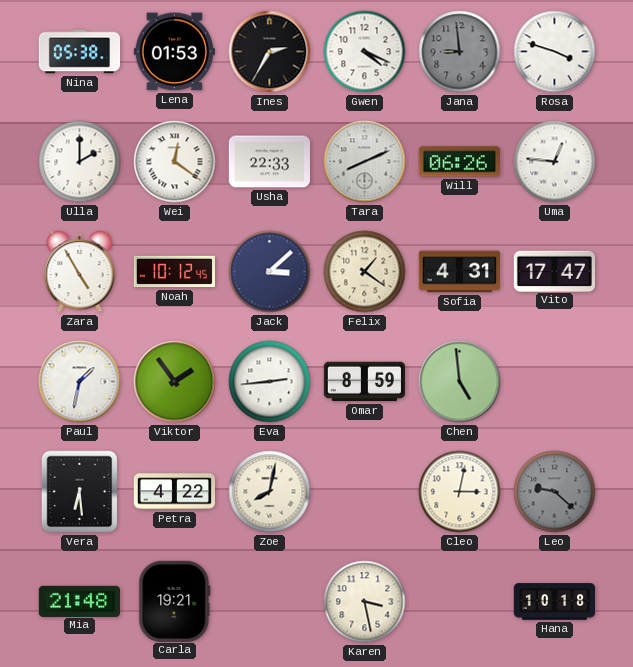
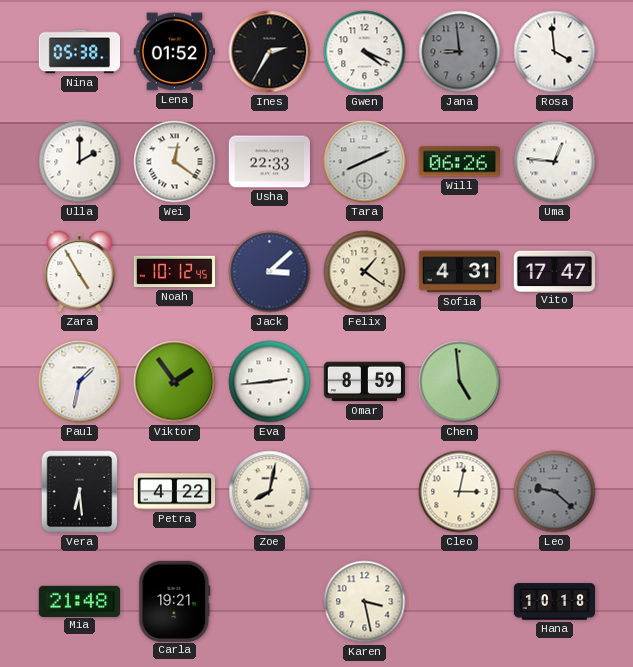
Lena: 01:53 -> 01:52 (174, 52)
Rosa: 3:48 -> 3:59 (555, 52)
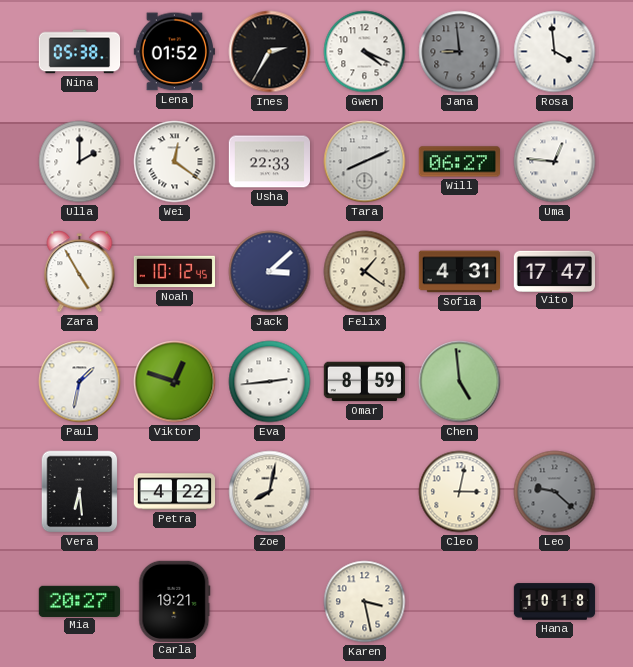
Will: 06:26 -> 06:27 (459, 162)
Viktor: 1:54 -> 12:48 (175, 382)
Mia: 21:48 -> 20:27 (79, 601)
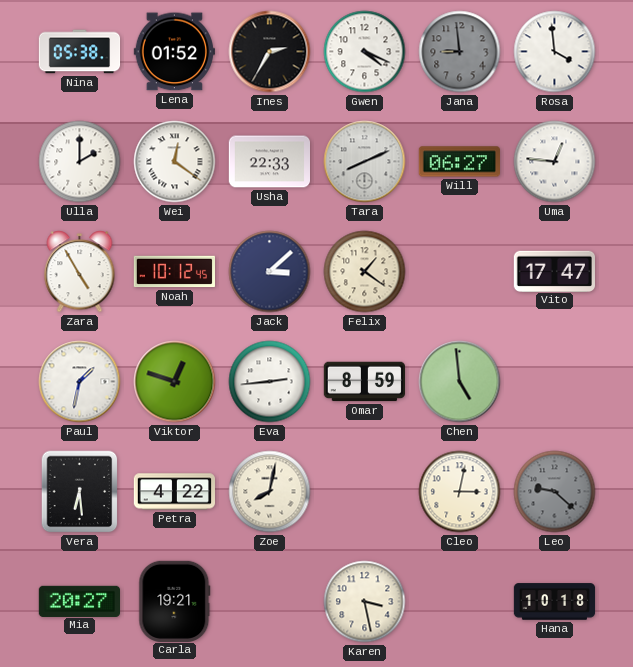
Sofia: 4:31 -> none (459, 272)
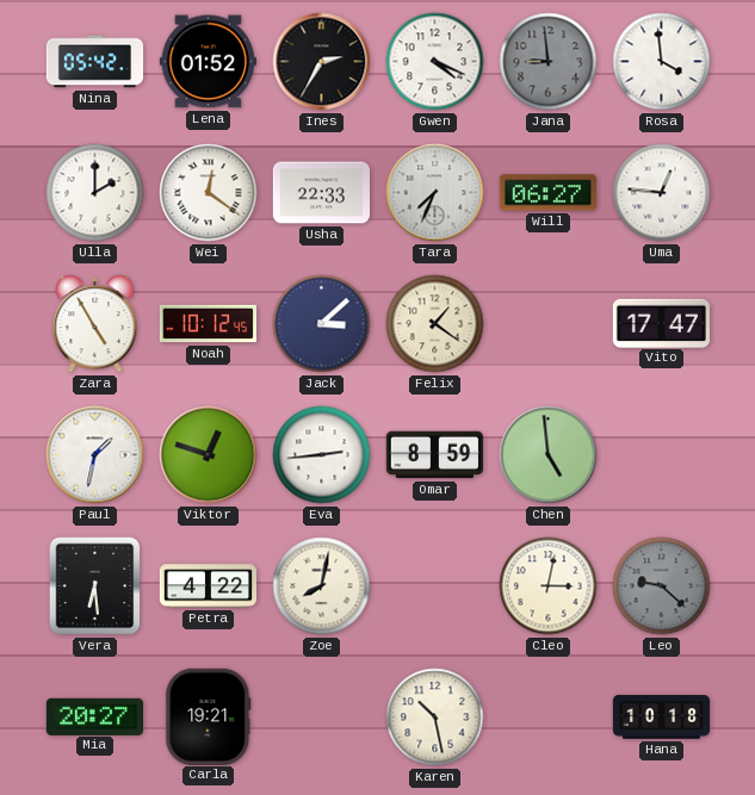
Nina: 05:38 -> 05:42 (95, 62)
Tara: 8:11 -> 7:34 (435, 193)
Karen: 3:28 -> 10:28 (435, 718)
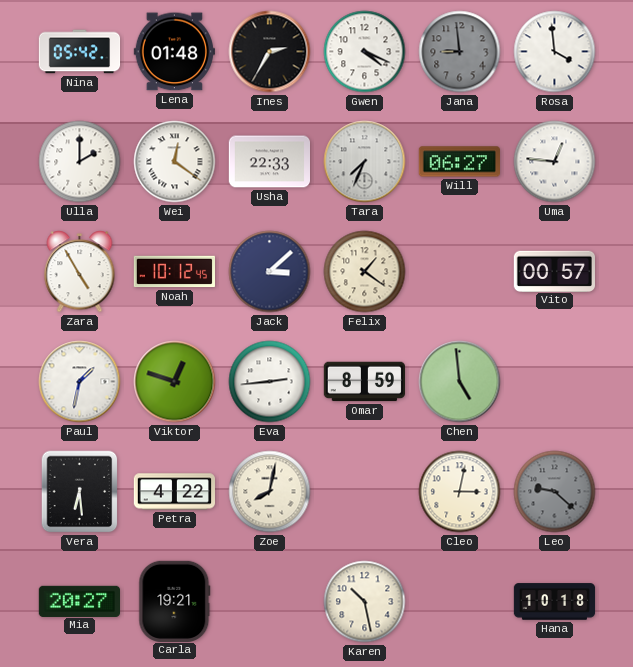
Lena: 01:52 -> 01:48 (174, 52)
Vito: 17:47 -> 00:57 (554, 271)
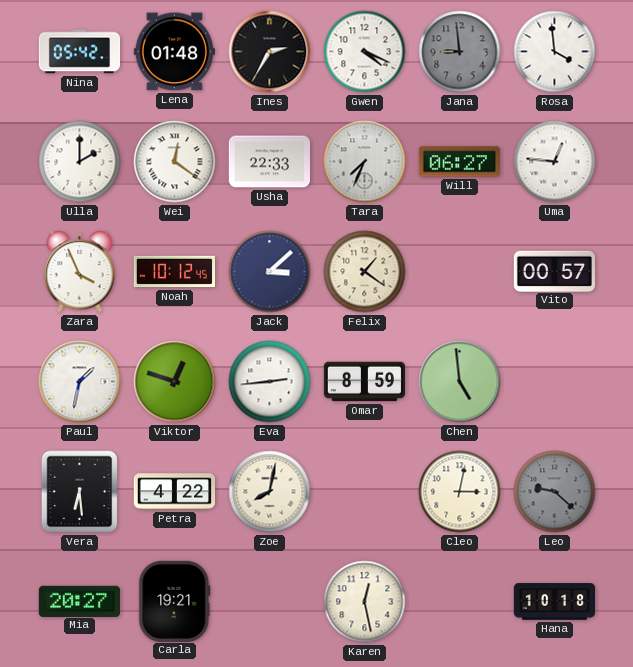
Zara: 4:55 -> 3:56 (80, 272)
Karen: 10:28 -> 12:28 (365, 602)
